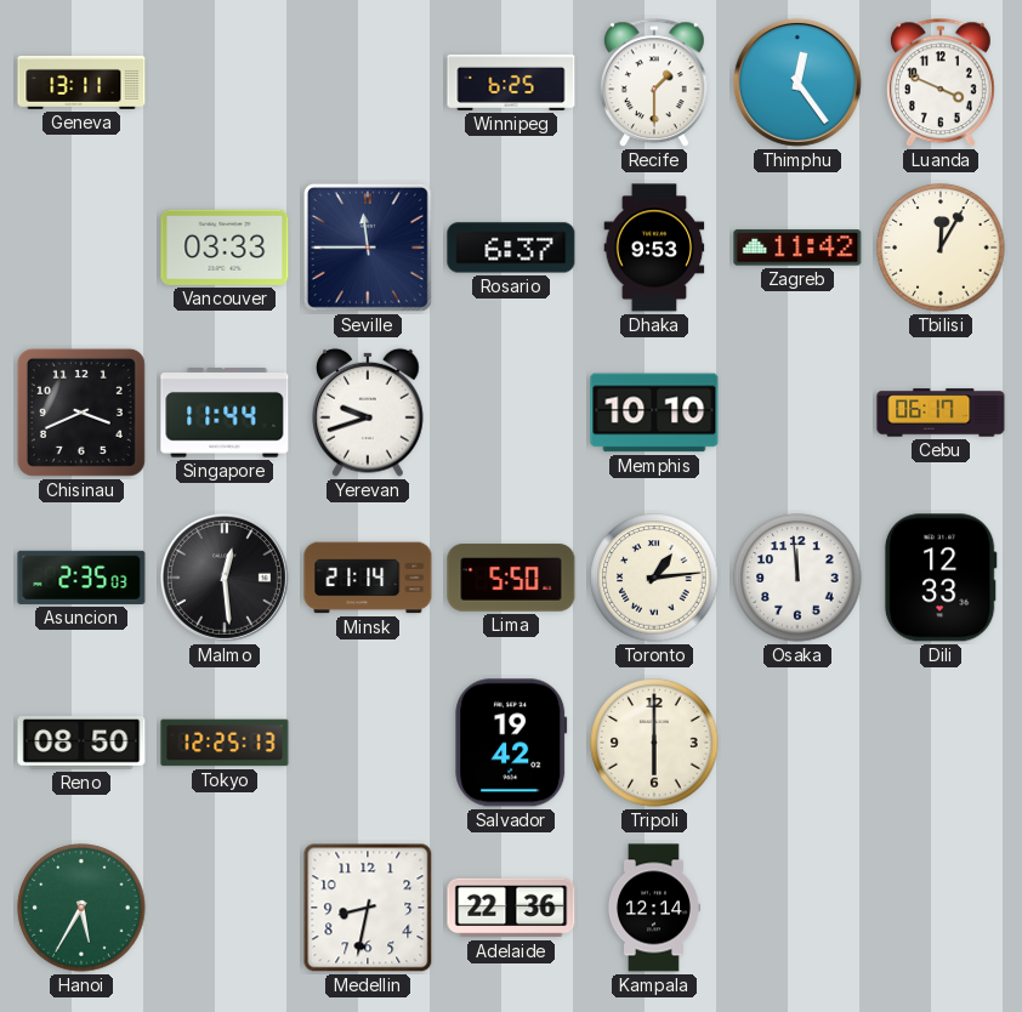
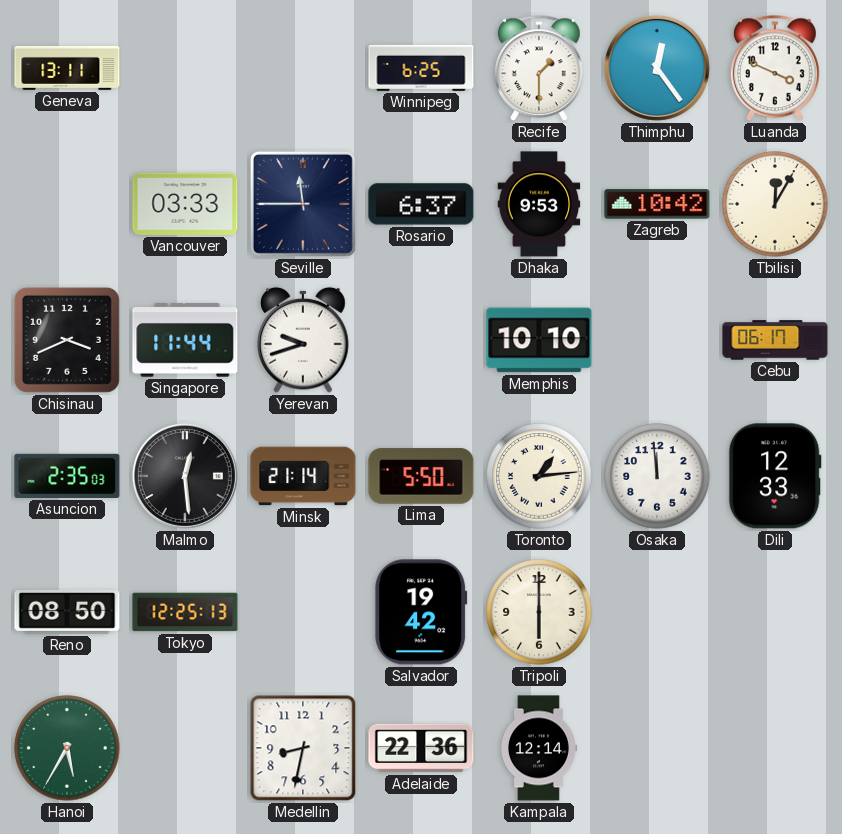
Zagreb: 11:42 -> 10:42 (657, 204)
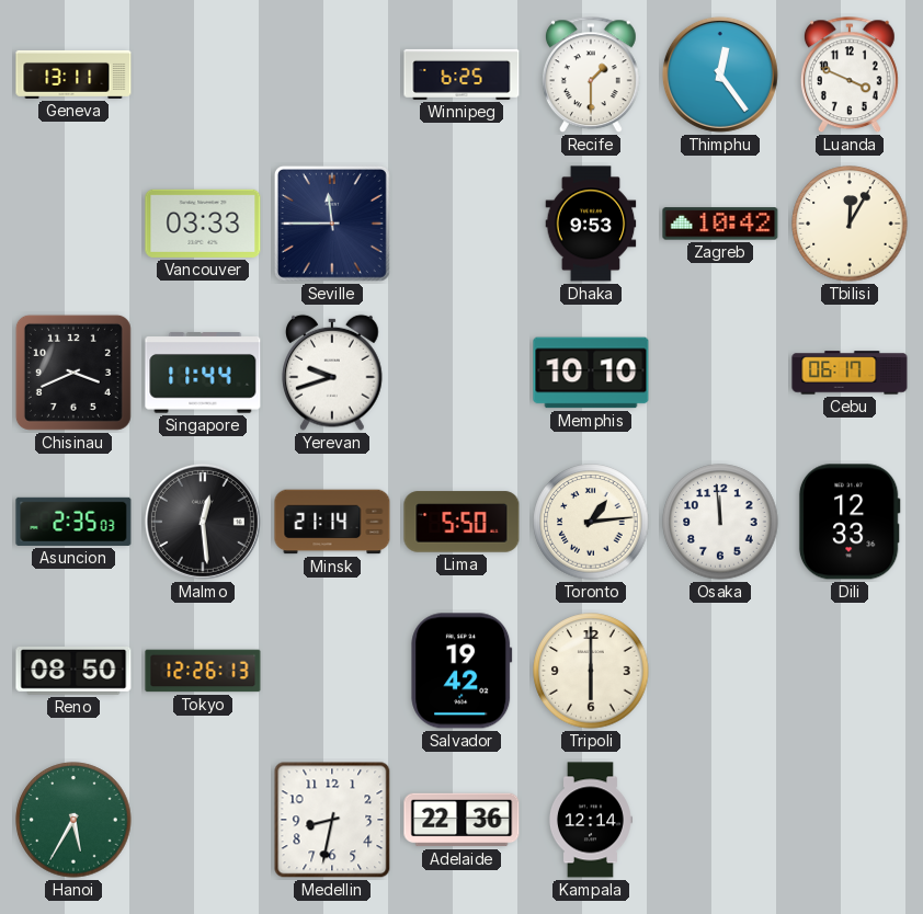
Rosario: 6:37 -> none (421, 204)
Tokyo: 12:25 -> 12:26 (203, 671)
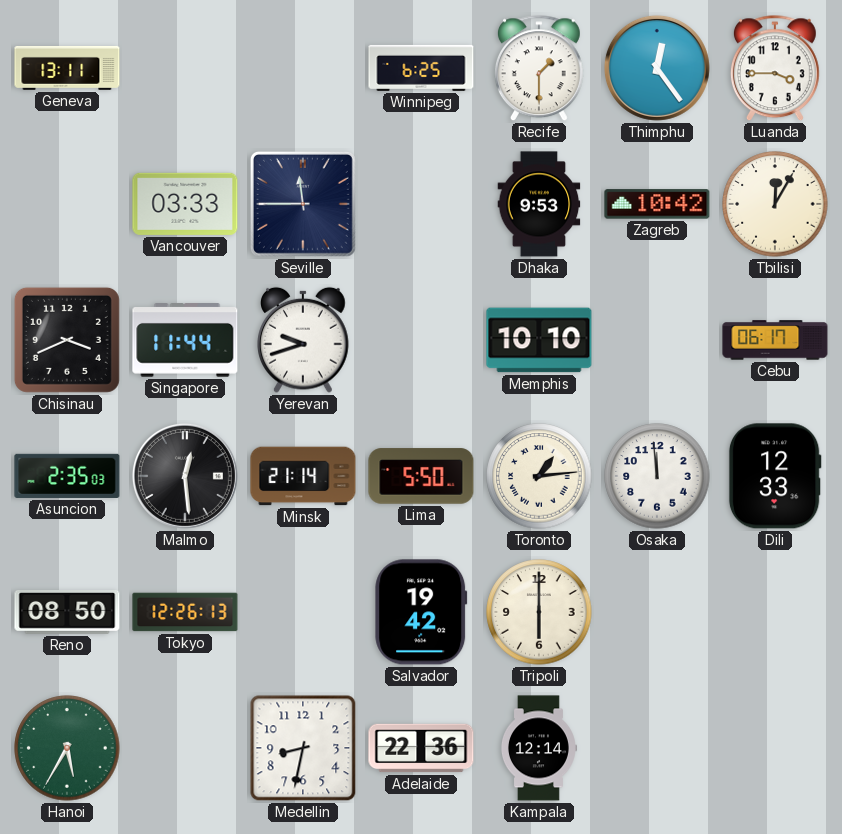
Luanda: 3:49 -> 3:45 (775, 69)
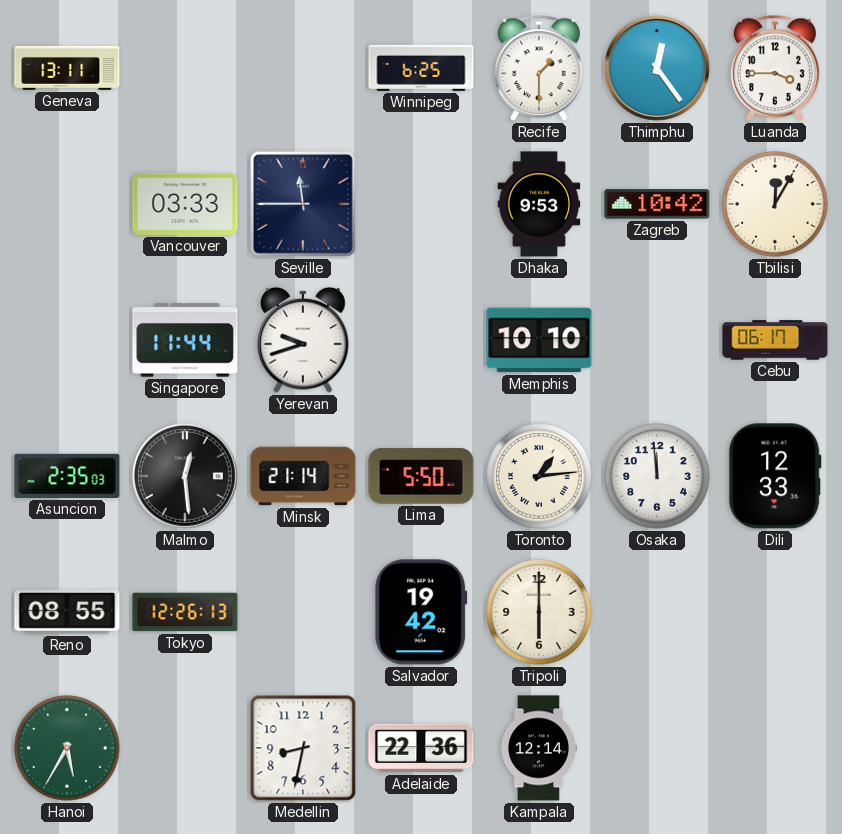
Chisinau: 3:41 -> none (67, 340)
Reno: 08:50 -> 08:55 (67, 613)
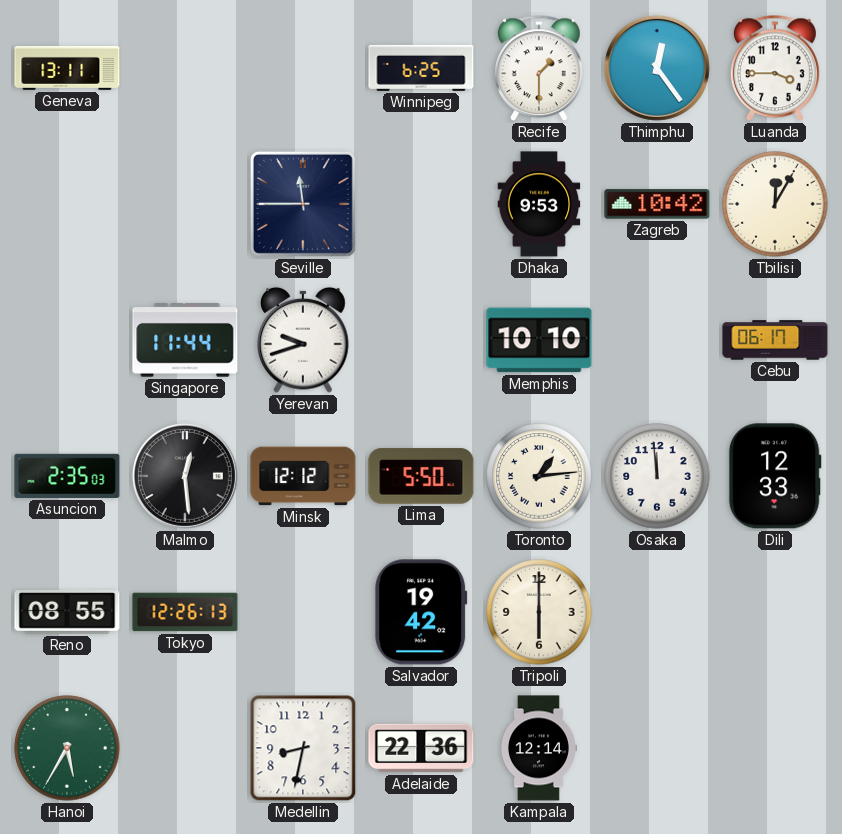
Vancouver: 03:33 -> none (185, 204)
Minsk: 21:14 -> 12:12 (303, 476)
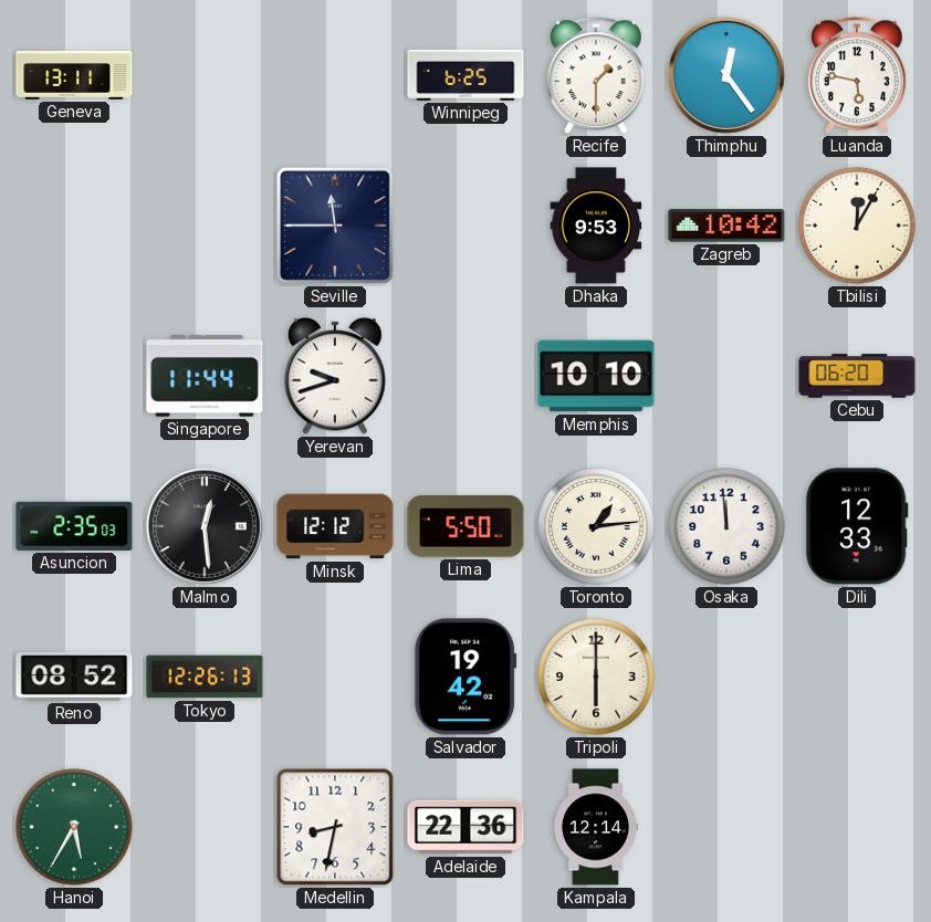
Luanda: 3:45 -> 5:47 (857, 76)
Cebu: 06:17 -> 06:20 (857, 376)
Reno: 08:55 -> 08:52 (74, 678)
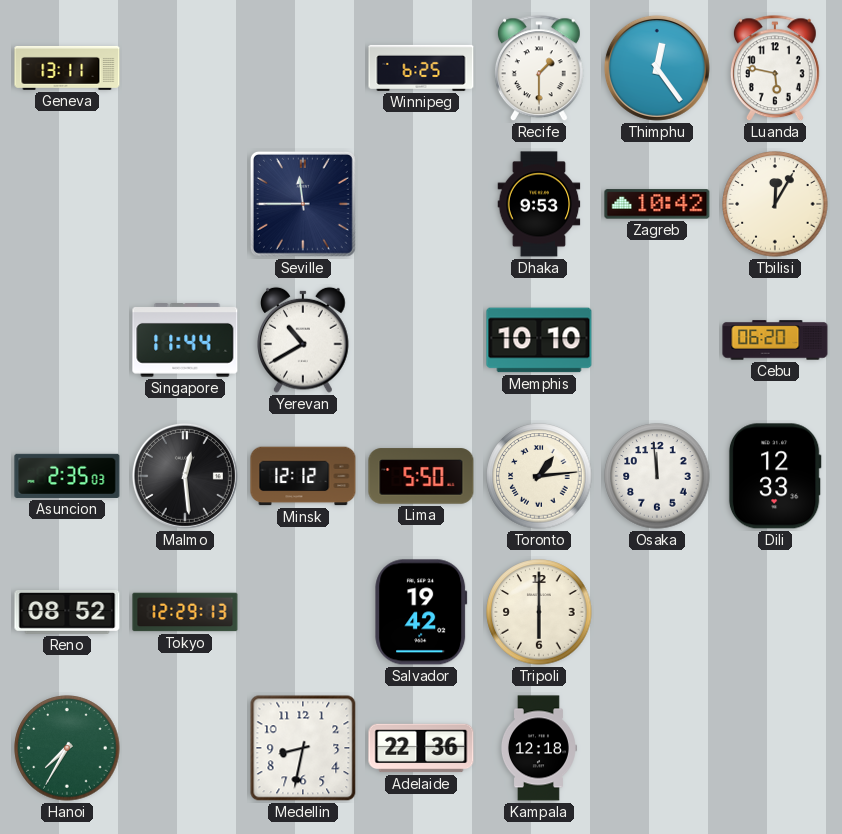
Yerevan: 9:42 -> 10:40 (303, 340)
Tokyo: 12:26 -> 12:29 (185, 612)
Hanoi: 5:35 -> 7:35 (67, 748)
Kampala: 12:14 -> 12:18 (538, 748)
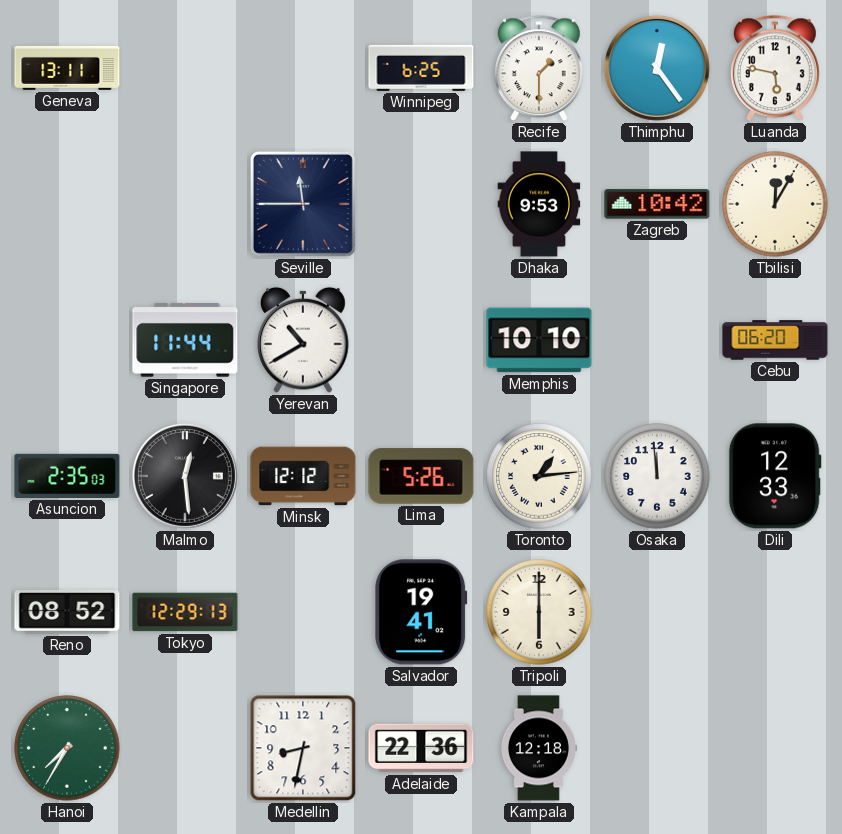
Lima: 5:50 -> 5:26 (421, 476)
Salvador: 19:42 -> 19:41 (421, 612)
